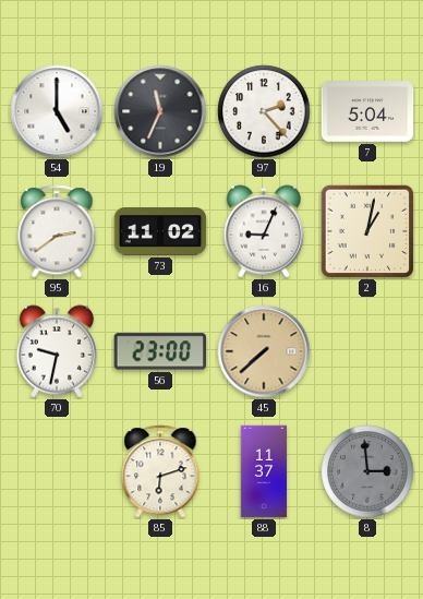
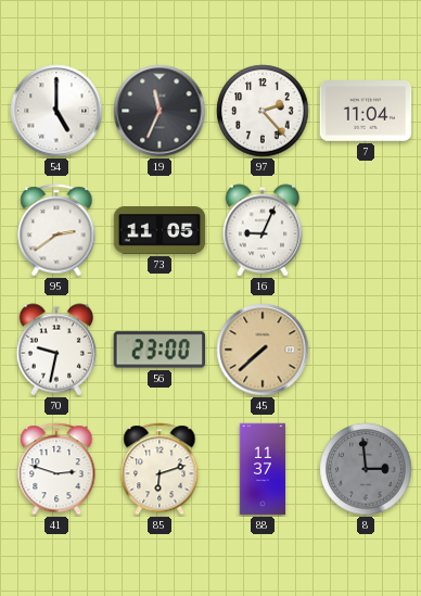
7: 5:04 -> 11:04 (366, 111)
73: 11:02 -> 11:05 (160, 231)
2: 1:02 -> none (367, 231)
41: none -> 2:48 (56, 469)
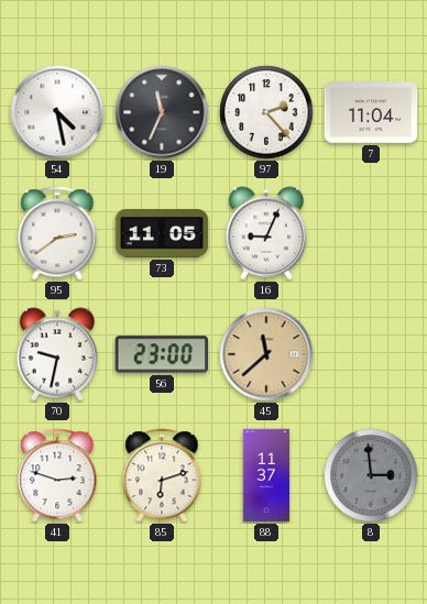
54: 5:00 -> 4:28 (57, 112)
45: 7:38 -> 11:38 (266, 354)
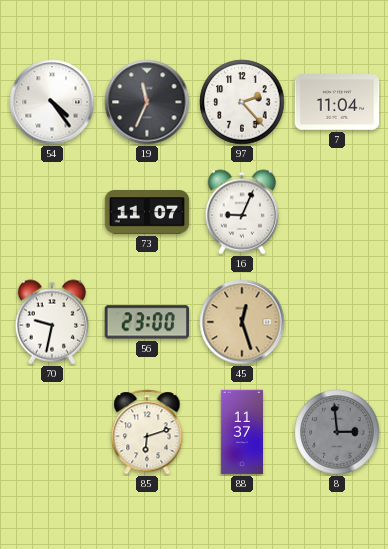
54: 4:28 -> 4:24 (52, 102)
95: 2:39 -> none (57, 233)
73: 11:05 -> 11:07 (147, 213)
45: 11:38 -> 12:27 (242, 322)
41: 2:48 -> none (57, 475)
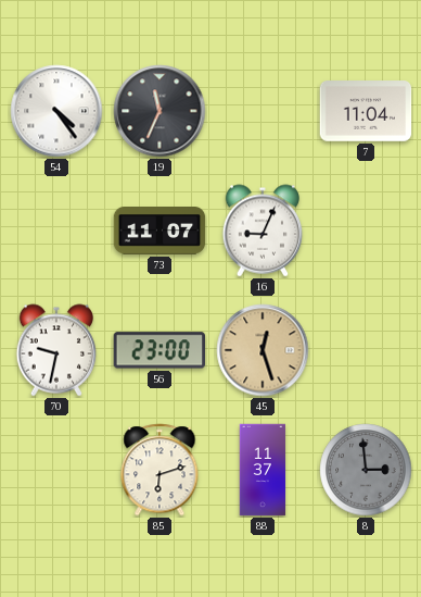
97: 2:23 -> none (242, 102)
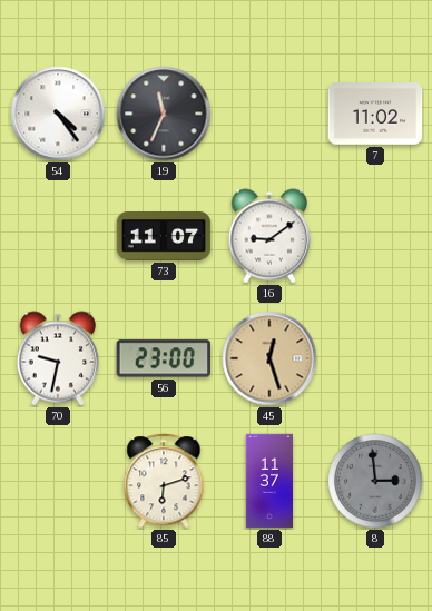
7: 11:04 -> 11:02 (375, 114)
16: 9:04 -> 9:09 (269, 236)
